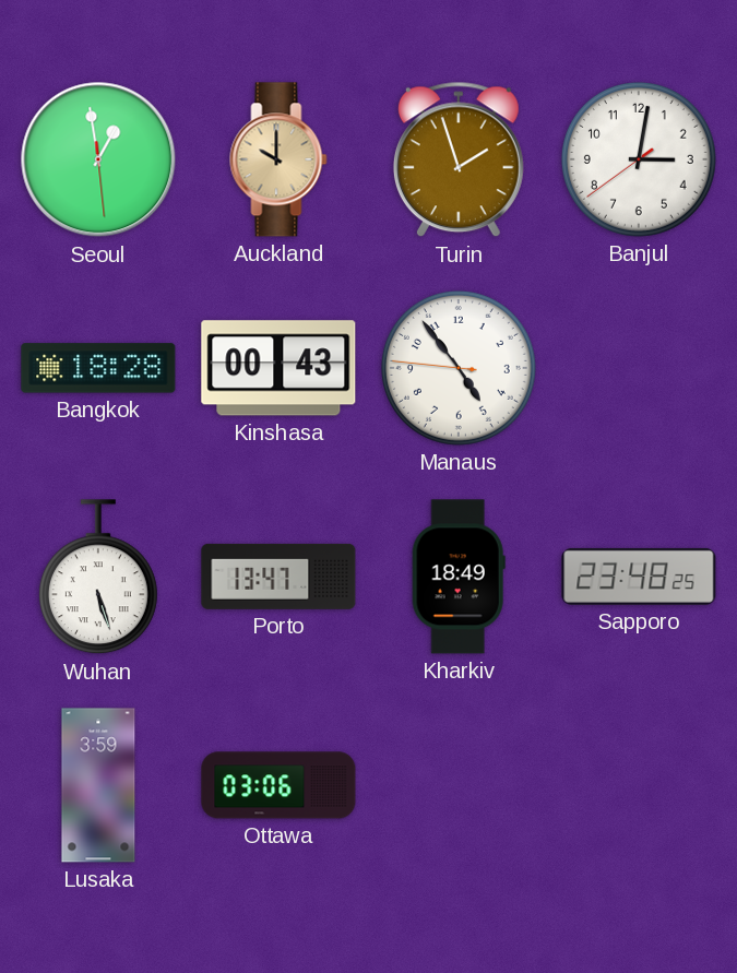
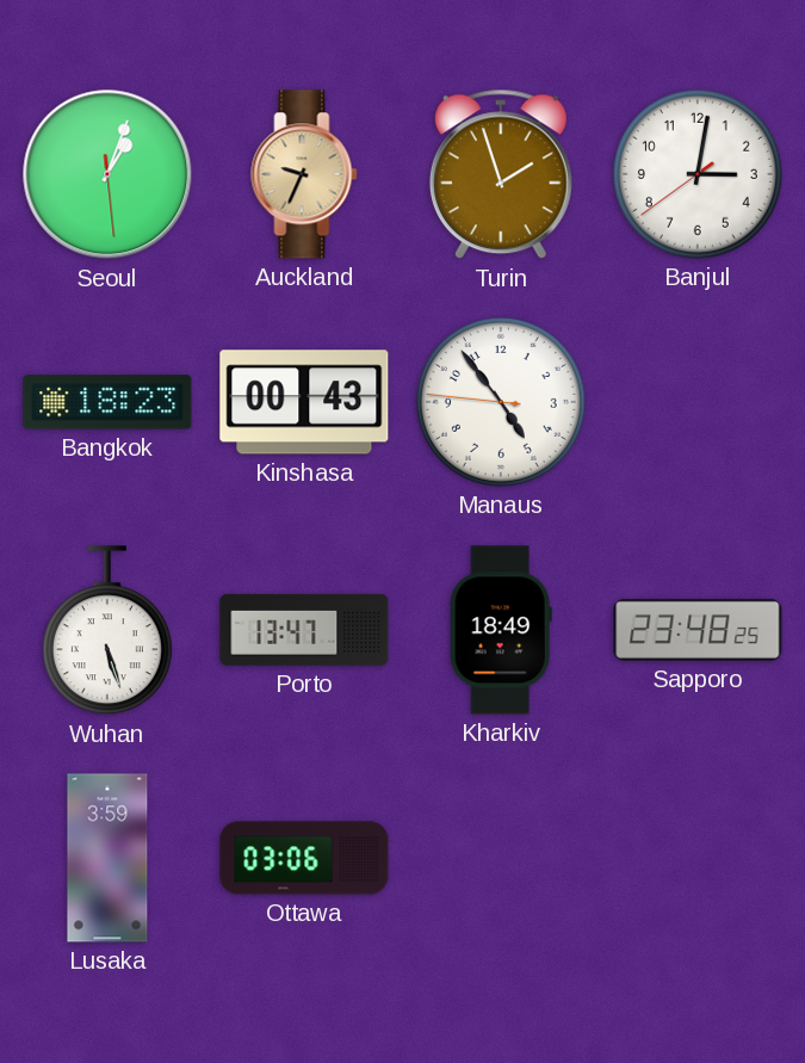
Seoul: 12:58 -> 1:03 (107, 174)
Auckland: 10:00 -> 9:34 (304, 174)
Bangkok: 18:28 -> 18:23 (107, 402)
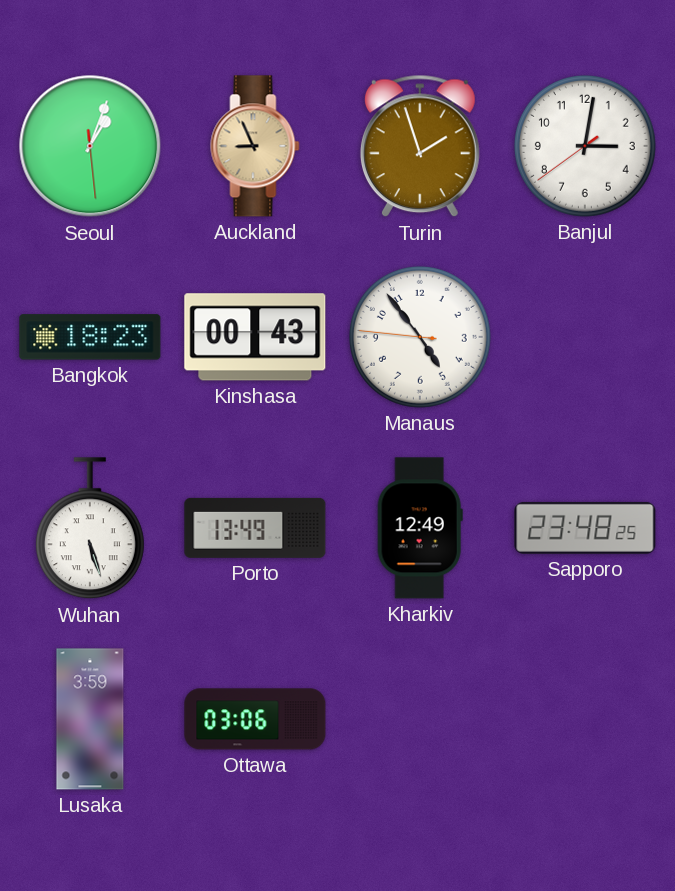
Auckland: 9:34 -> 8:56 (255, 146)
Porto: 13:47 -> 13:49 (255, 528)
Kharkiv: 18:49 -> 12:49 (420, 528)
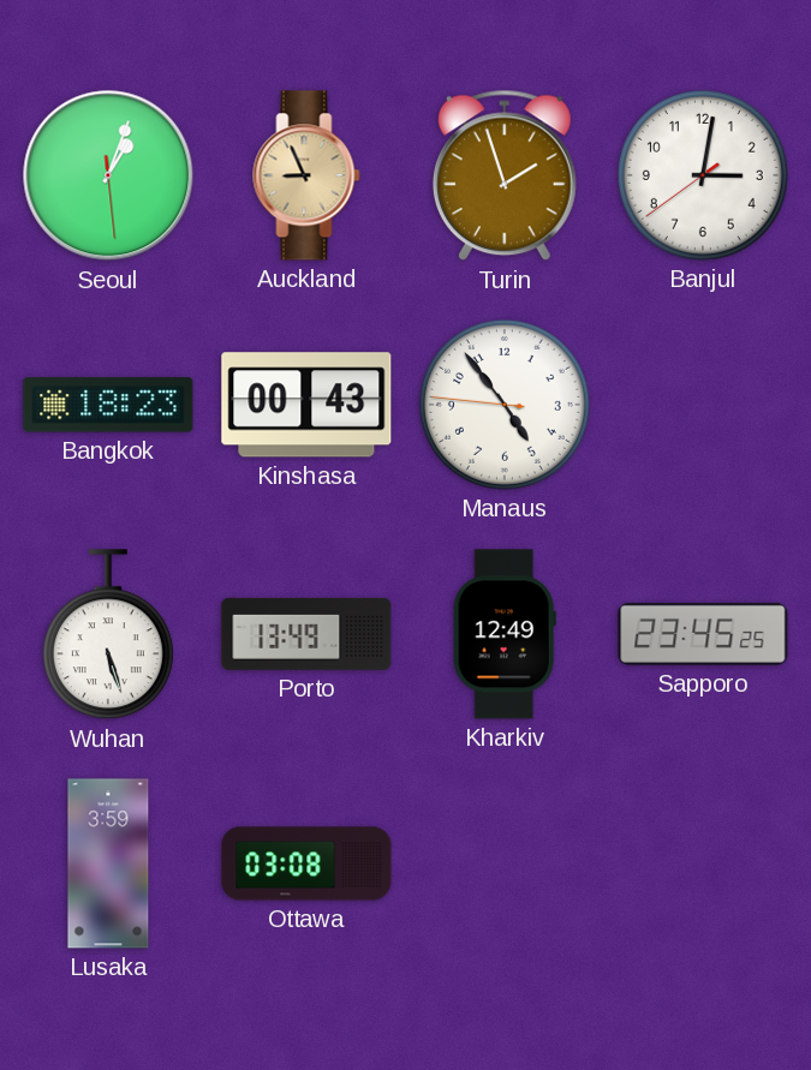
Sapporo: 23:48 -> 23:45 (703, 634)
Ottawa: 03:06 -> 03:08 (306, 863)
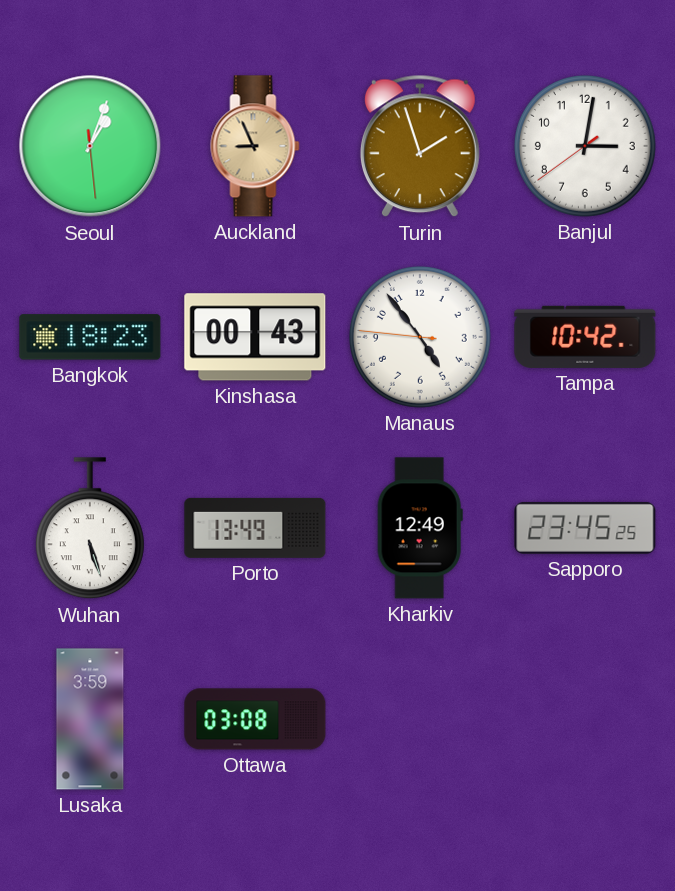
Tampa: none -> 10:42 (585, 337)
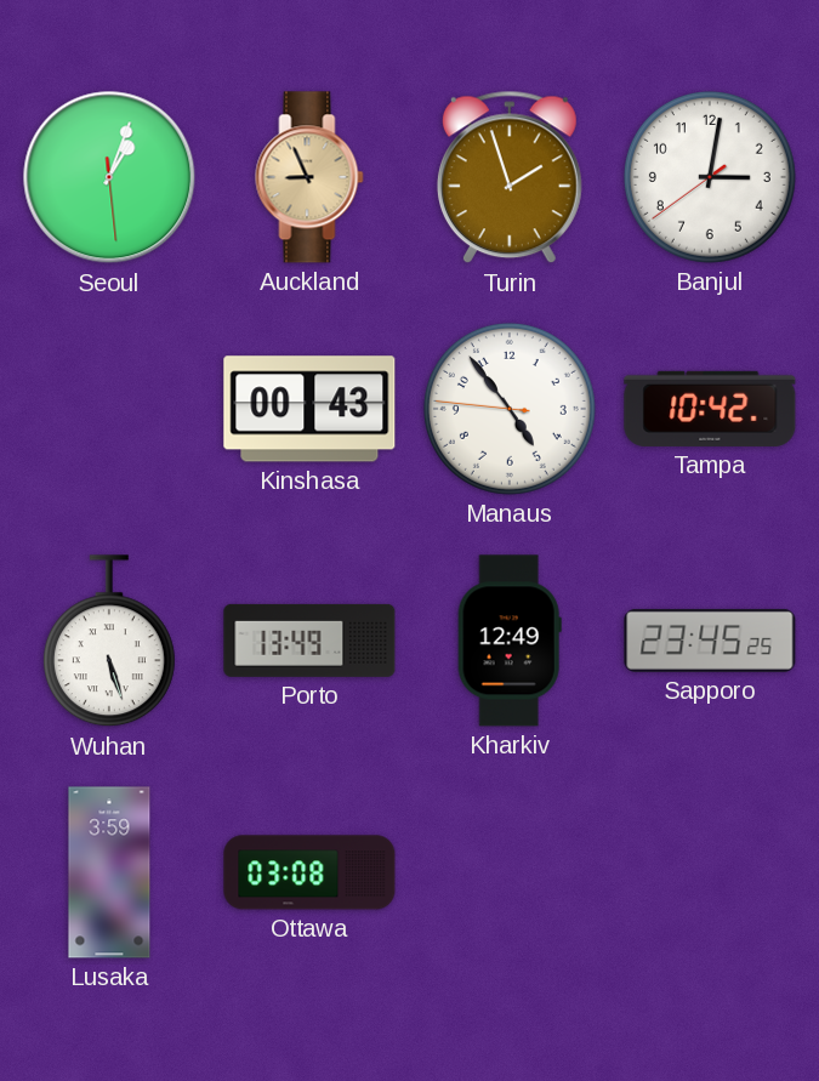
Bangkok: 18:23 -> none (90, 337)
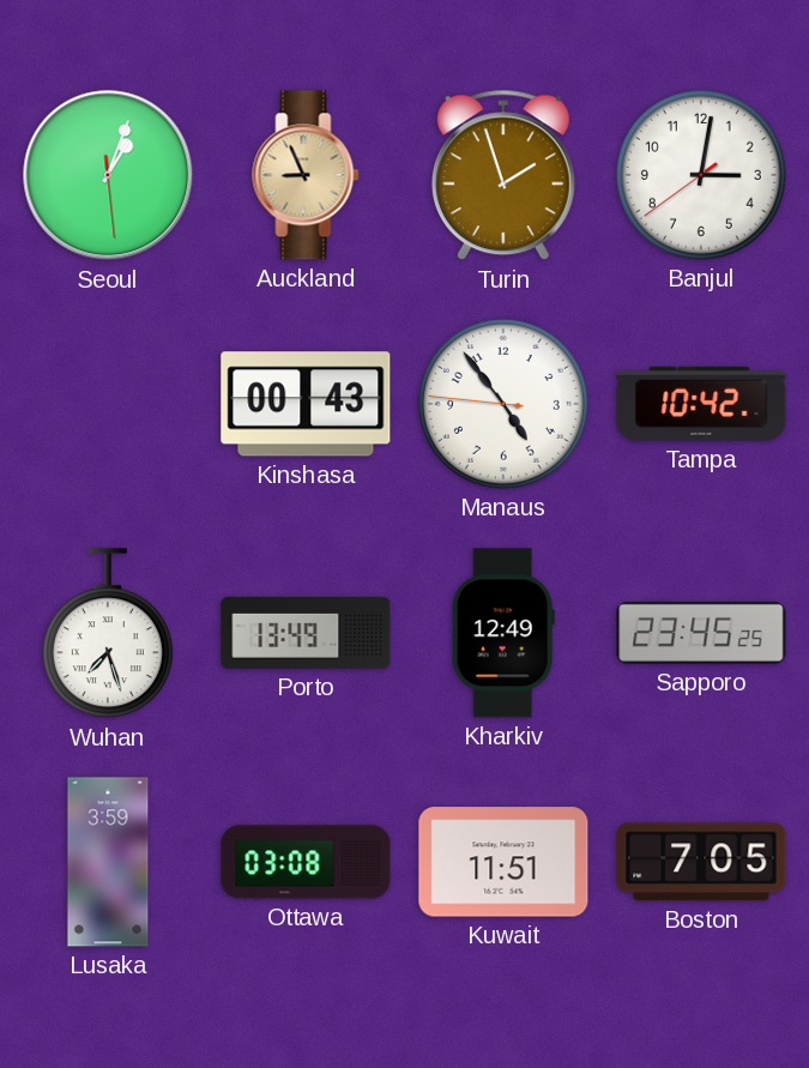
Wuhan: 5:27 -> 7:27 (108, 634)
Kuwait: none -> 11:51 (503, 862)
Boston: none -> 7:05 (701, 862)
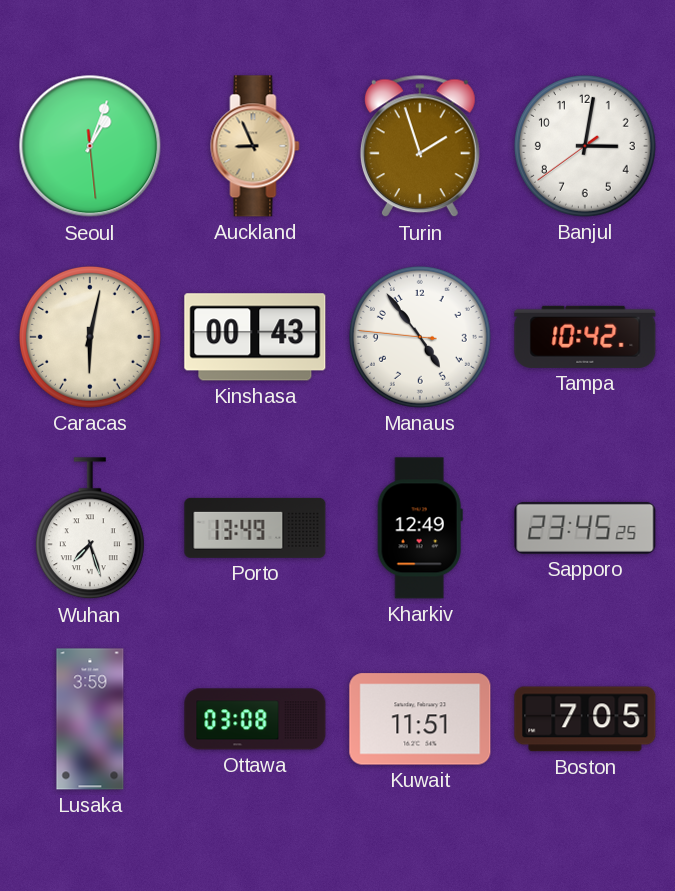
Caracas: none -> 6:02 (90, 337)
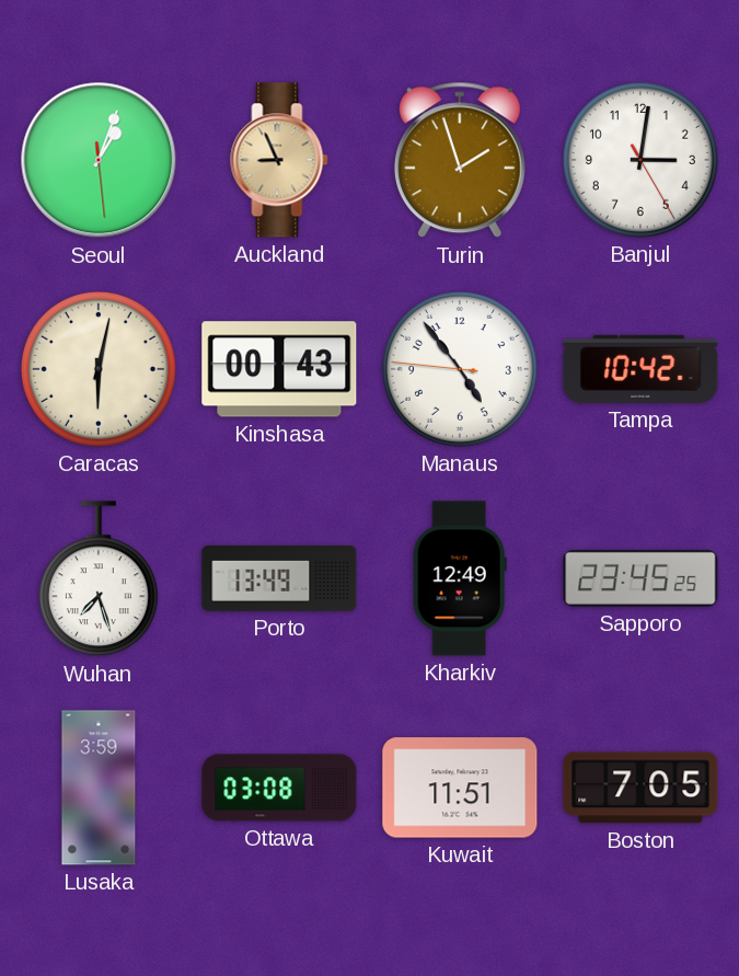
Banjul: 3:01:39 -> 3:01:25 (640, 160)
